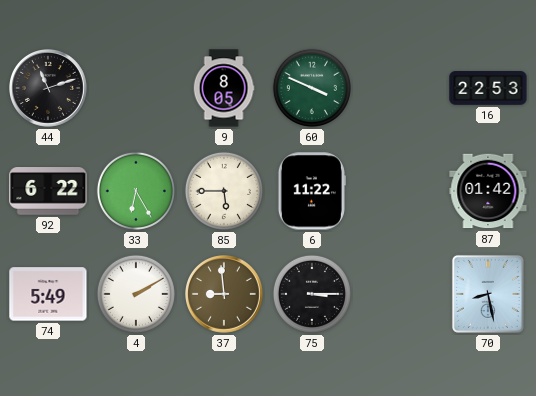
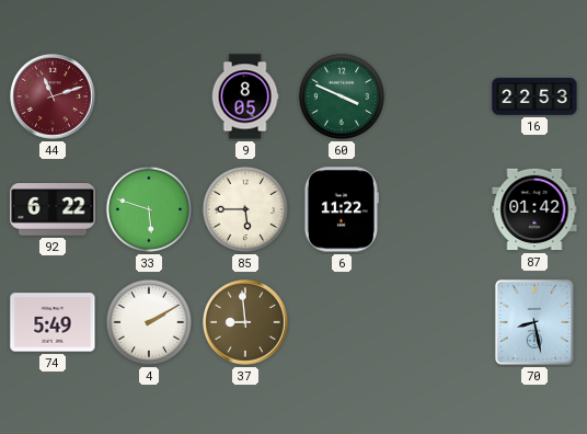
44 dial: black -> burgundy (54, 98)
33: 6:25 -> 5:48 (149, 209)
75: 3:15 -> none (312, 294)
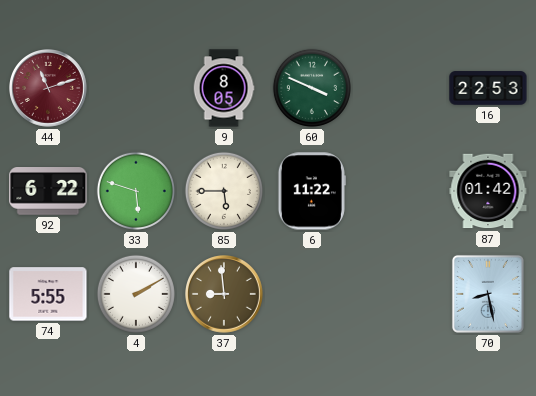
74: 5:49 -> 5:55 (48, 294)
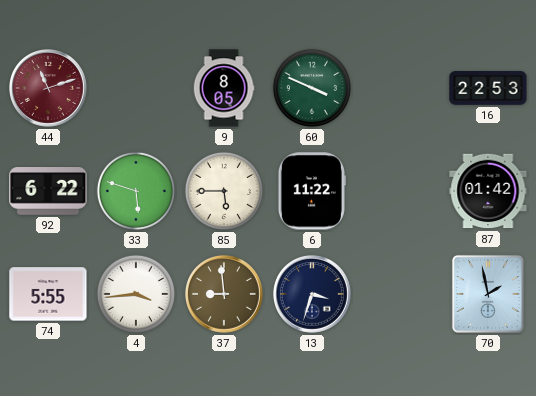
4: 2:10 -> 3:44 (136, 294)
13: none -> 3:33 (313, 295)
70: 8:28 -> 1:58 (488, 294)
